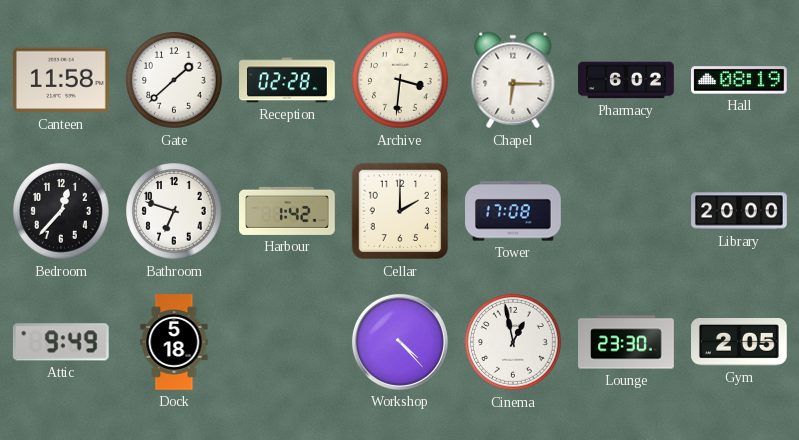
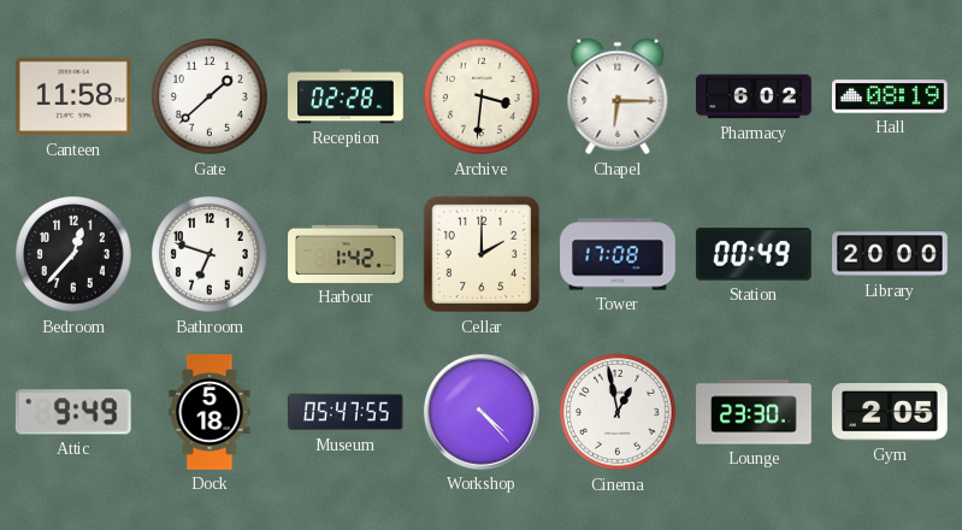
Station: none -> 00:49 (754, 254)
Museum: none -> 05:47 (346, 412)
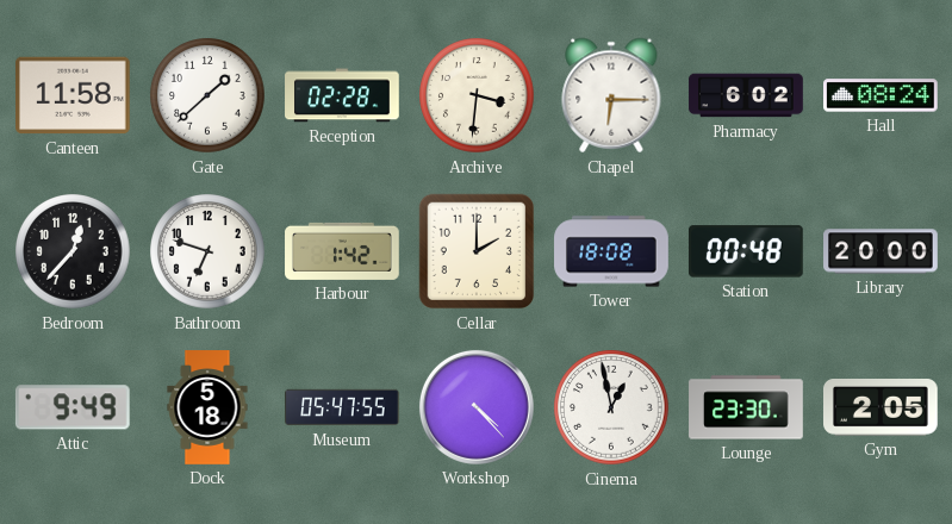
Hall: 08:19 -> 08:24 (882, 95)
Tower: 17:08 -> 18:08 (611, 251)
Station: 00:49 -> 00:48 (746, 251)
